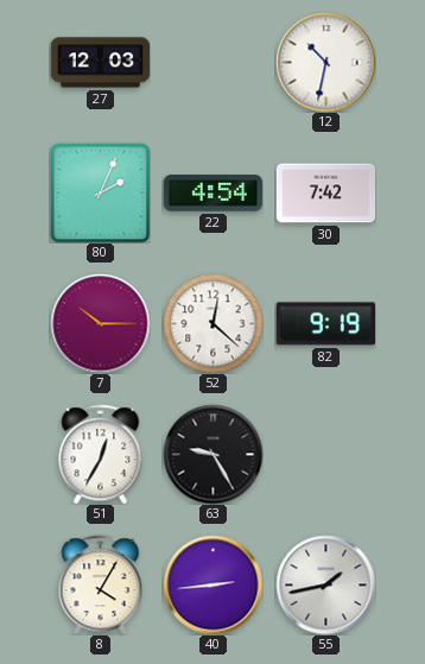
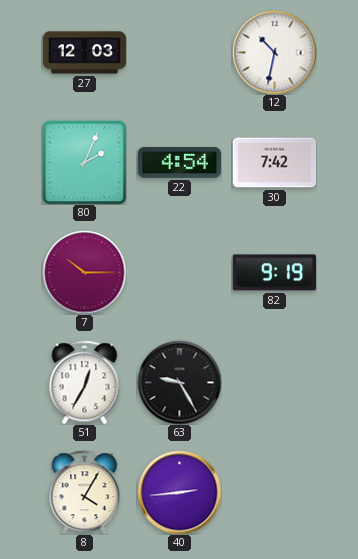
52: 12:22 -> none (213, 323)
55: 1:43 -> none (325, 584)
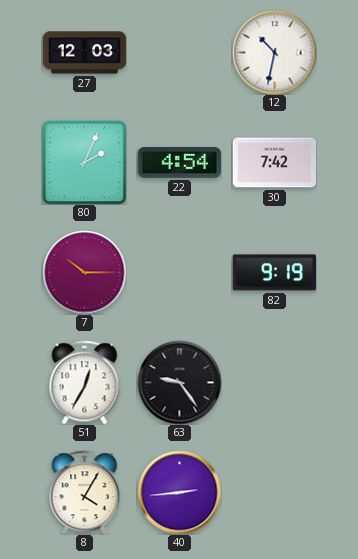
63: 9:25 -> 9:24 (179, 382)
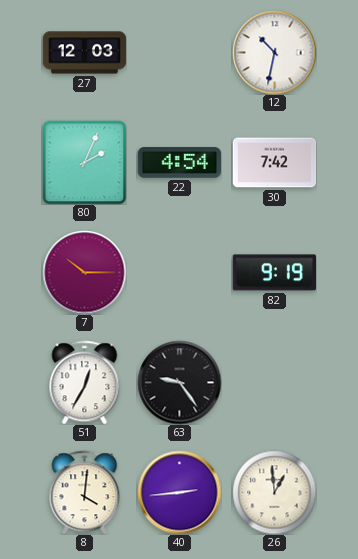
8: 4:05 -> 4:01 (85, 492)
26: none -> 12:59 (274, 492)
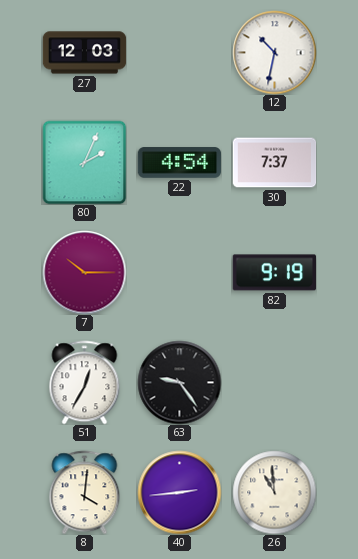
30: 7:42 -> 7:37 (274, 163)
26: 12:59 -> 10:59 (274, 492)
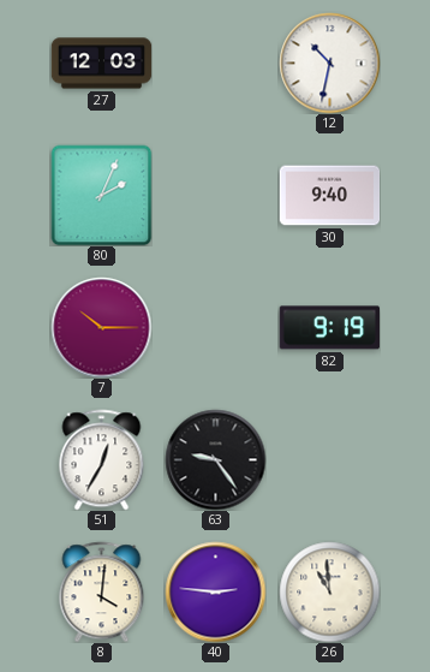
22: 4:54 -> none (179, 163)
30: 7:37 -> 9:40 (329, 196)
40: 2:44 -> 2:46 (215, 591)
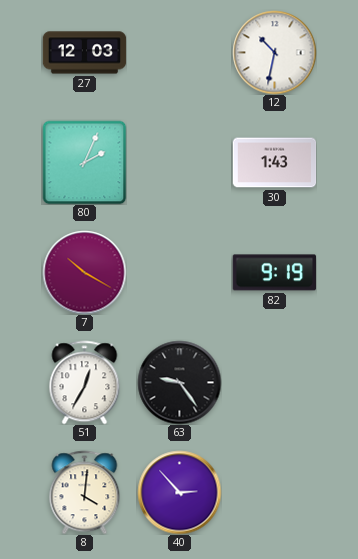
30: 9:40 -> 1:43 (274, 163)
7: 10:15 -> 10:20 (84, 272)
40: 2:46 -> 2:53 (179, 492)
26: 10:59 -> none (329, 591)
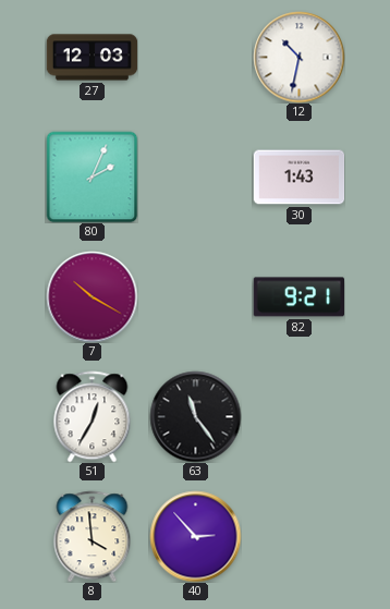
82: 9:19 -> 9:21 (298, 297)
63: 9:24 -> 11:24 (195, 416)
8: 4:01 -> 3:59 (93, 536)
